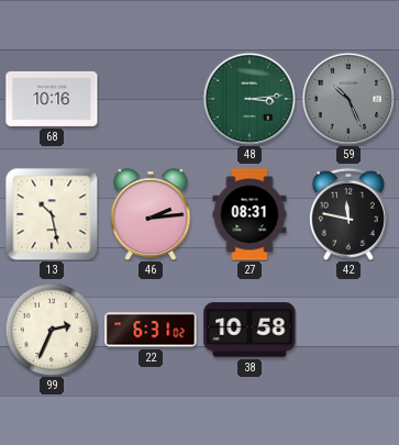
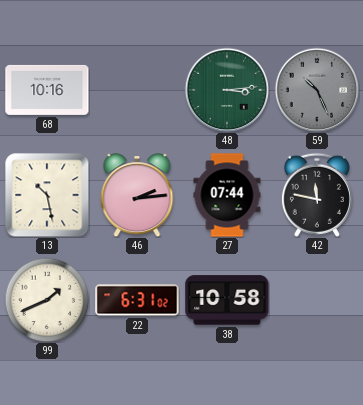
27: 08:31 -> 07:44 (227, 195)
99: 2:34 -> 1:41 (47, 300)
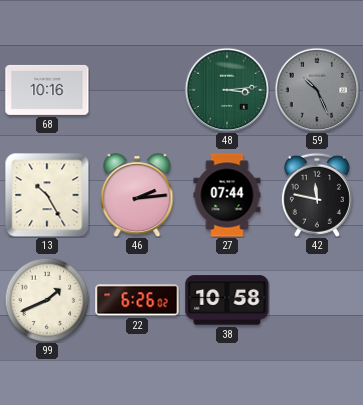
13: 10:28 -> 10:25 (47, 195)
22: 6:31 -> 6:26 (137, 300)
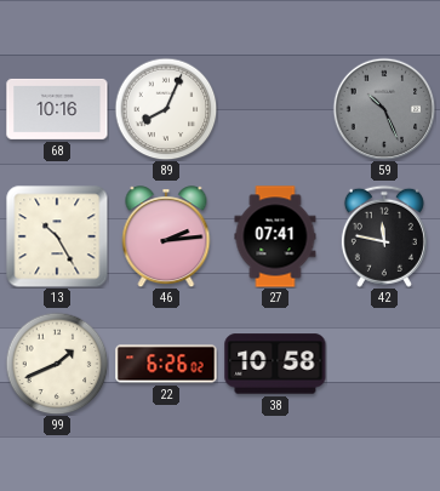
89: none -> 8:04 (166, 109)
48: 3:14 -> none (227, 90)
27: 07:44 -> 07:41 (275, 236)
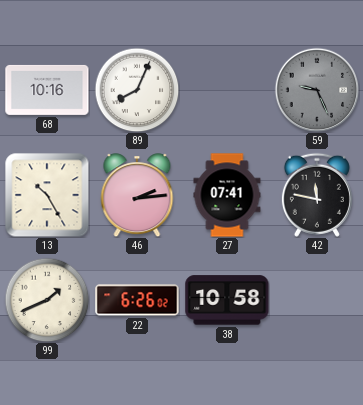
59: 10:26 -> 9:26 (317, 90)
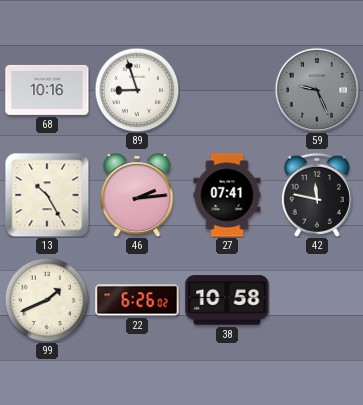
89: 8:04 -> 8:57 (137, 90)
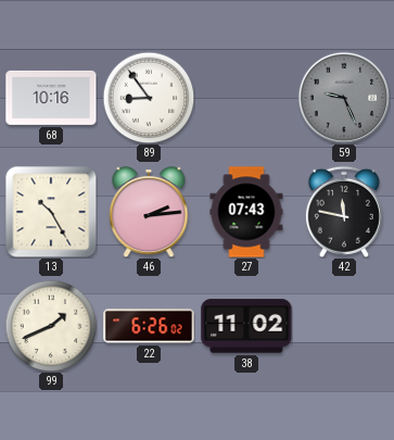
89: 8:57 -> 8:54 (149, 98)
27: 07:41 -> 07:43 (246, 212)
38: 10:58 -> 11:02 (246, 326)
